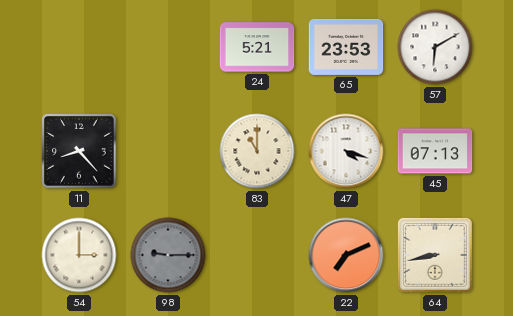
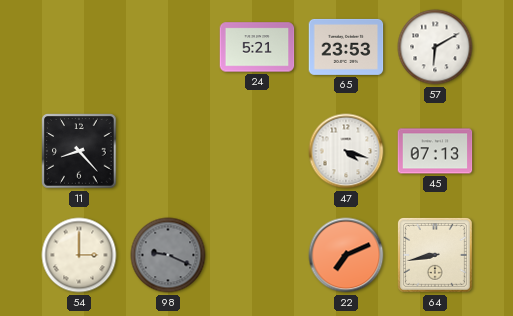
83: 11:00 -> none (257, 151)
98: 9:15 -> 9:19 (168, 255)
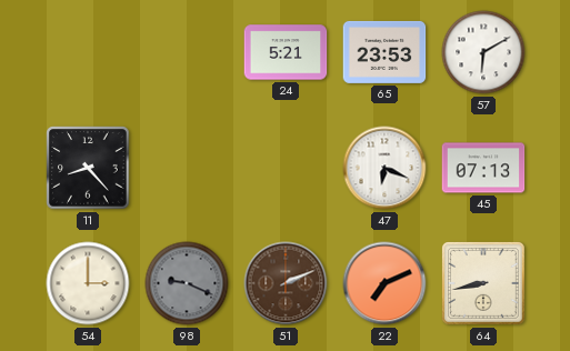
47: 4:18 -> 6:19 (384, 168)
51: none -> 2:11 (286, 283)
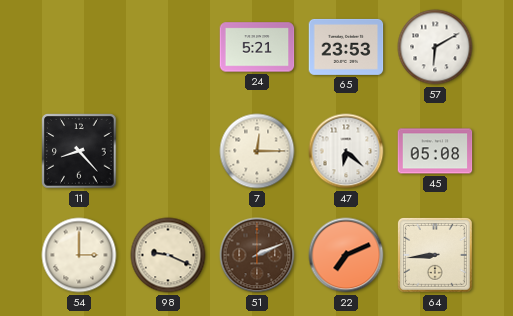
7: none -> 12:15 (257, 151)
47: 6:19 -> 6:22 (346, 151)
45: 07:13 -> 05:08 (435, 151)
98 dial: grey -> cream (168, 255)
64: 8:43 -> 8:44 (436, 256)
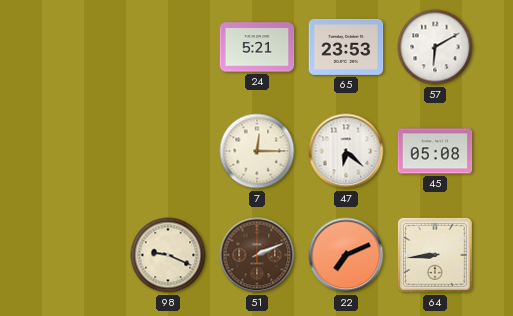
11: 8:23 -> none (79, 151)
54: 3:00 -> none (79, 255)
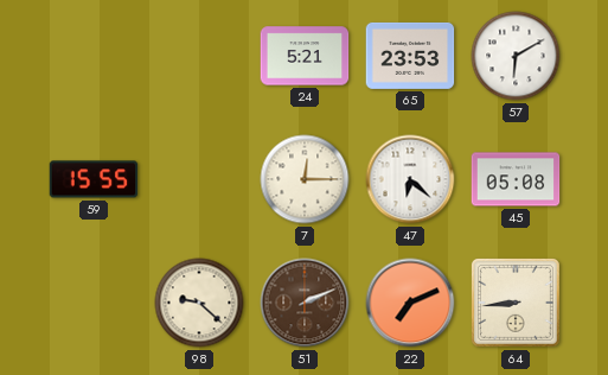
59: none -> 15:55 (94, 179)
98: 9:19 -> 9:22 (199, 303)
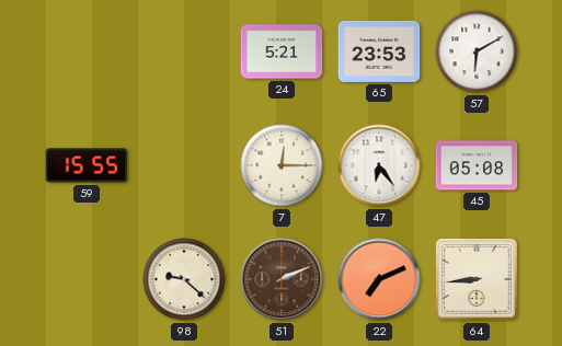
47: 6:22 -> 6:24 (379, 165)
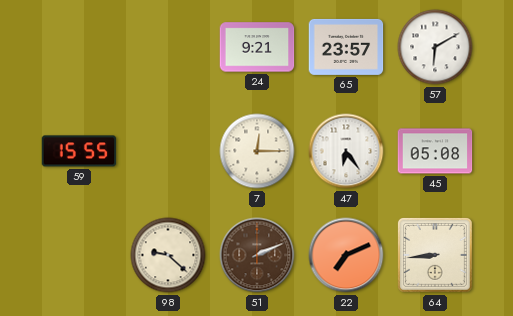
24: 5:21 -> 9:21 (257, 47)
65: 23:53 -> 23:57 (346, 47)
